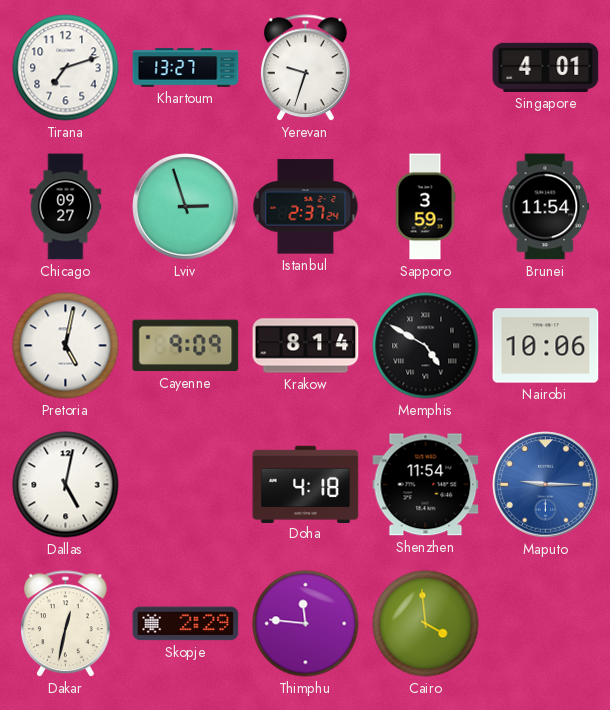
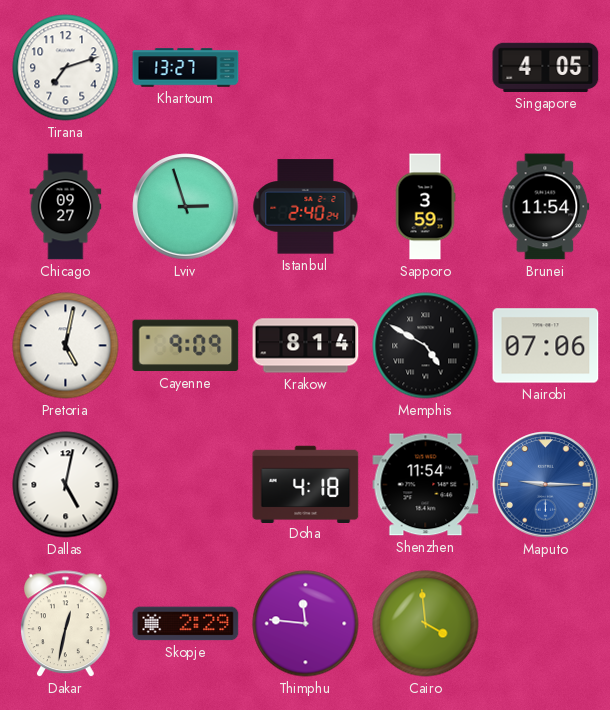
Yerevan: 9:33 -> none (306, 68)
Singapore: 4:01 -> 4:05 (546, 67)
Istanbul: 2:37 -> 2:40 (306, 207)
Nairobi: 10:06 -> 07:06 (546, 346)
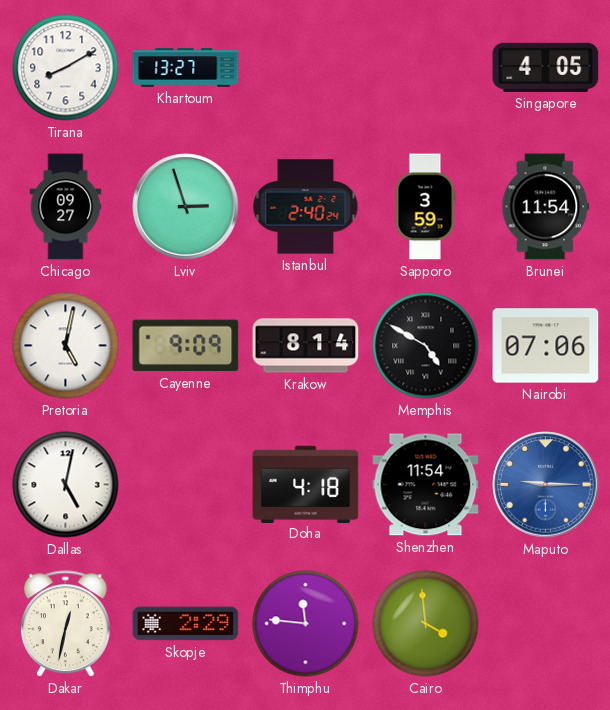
Tirana: 7:12 -> 8:10 (66, 68)
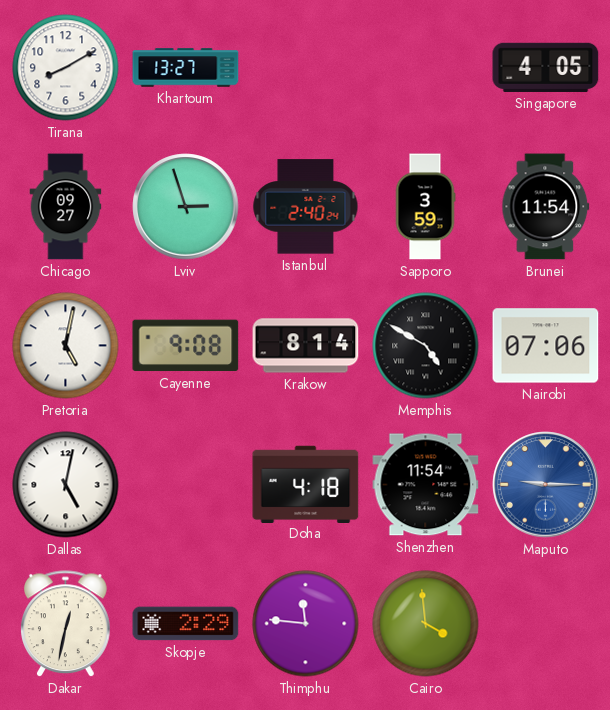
Cayenne: 9:09 -> 9:08 (186, 346)
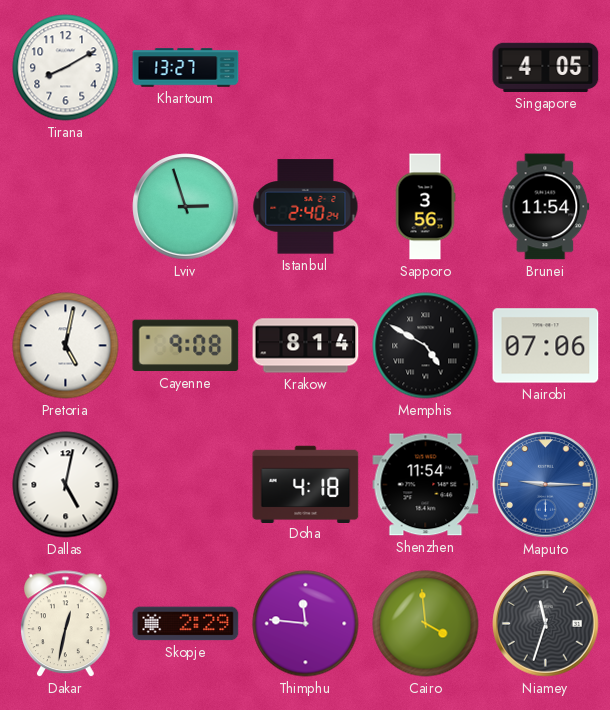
Chicago: 09:27 -> none (66, 207)
Sapporo: 3:59 -> 3:56 (425, 207)
Niamey: none -> 11:33 (546, 624)
